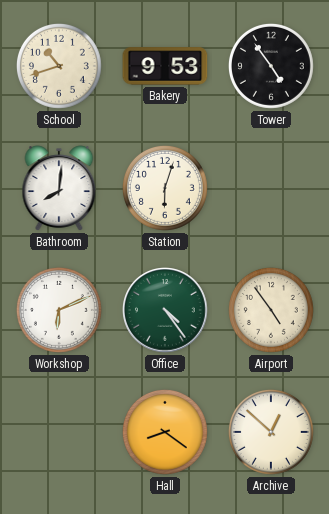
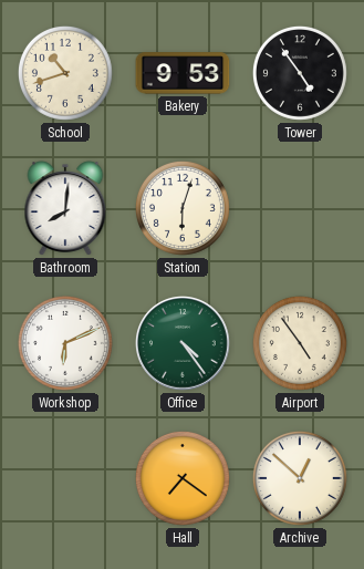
Hall: 8:21 -> 7:21 (183, 478)
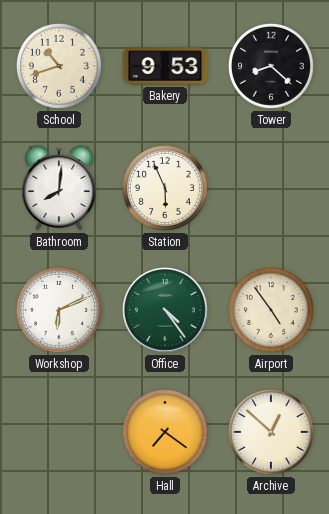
Tower: 4:54 -> 8:22 (271, 66)
Station: 6:03 -> 5:56 (165, 188)
